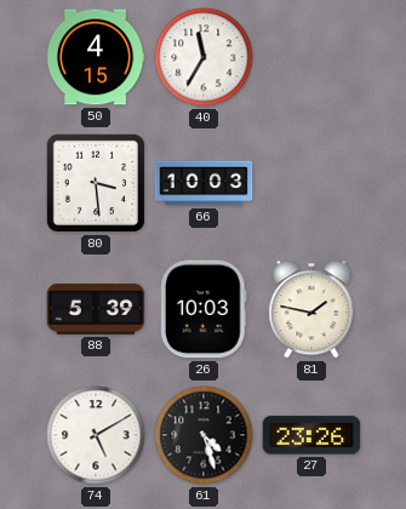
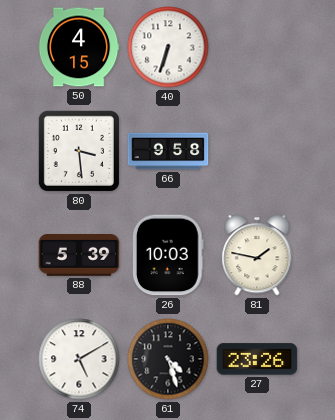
40: 11:35 -> 6:33 (168, 47)
66: 10:03 -> 9:58 (168, 151)
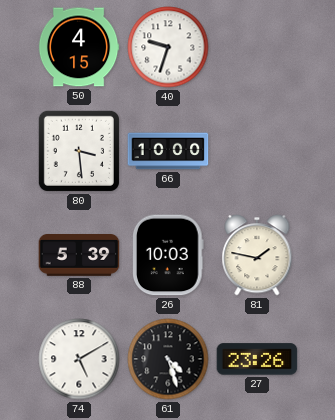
40: 6:33 -> 9:33 (168, 47)
66: 9:58 -> 10:00 (168, 151)
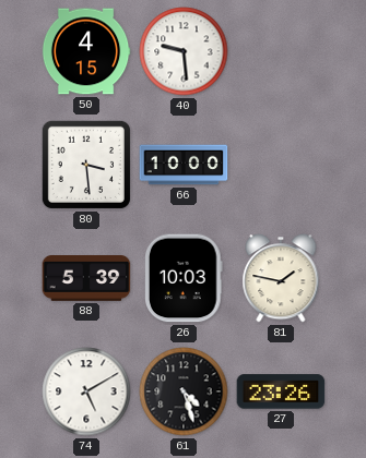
40: 9:33 -> 9:29 (184, 51)
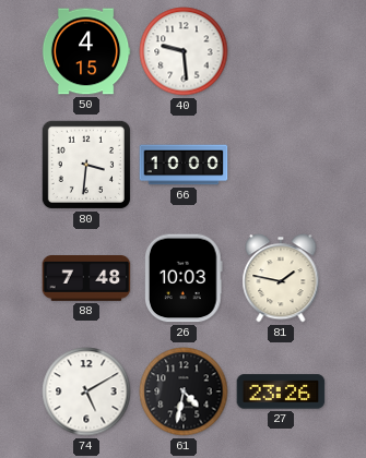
80: 3:29 -> 3:31 (86, 165)
88: 5:39 -> 7:48 (86, 279)
61: 4:27 -> 4:32 (184, 391)
